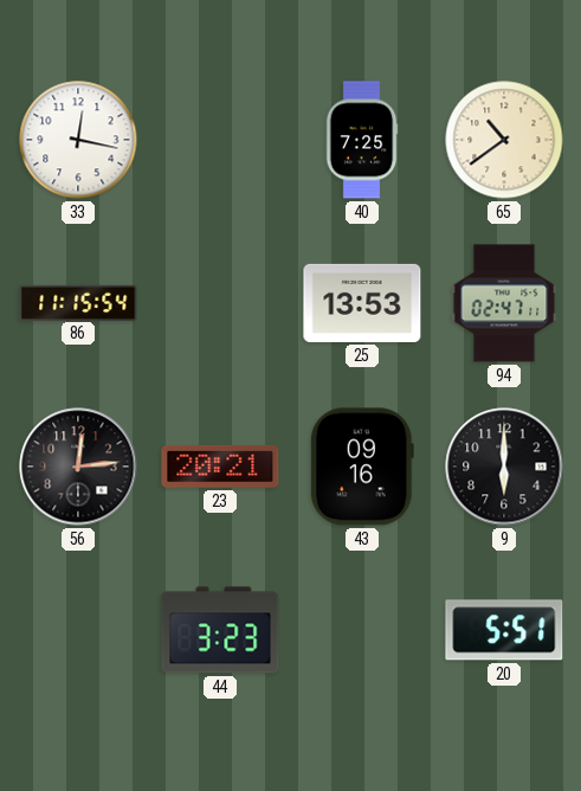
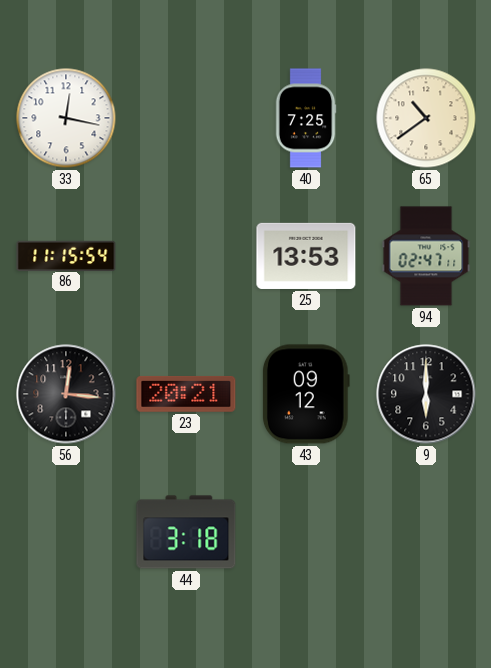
56: 12:14 -> 12:16 (66, 394)
43: 09:16 -> 09:12 (306, 394)
44: 3:23 -> 3:18 (186, 532)
20: 5:51 -> none (504, 630)
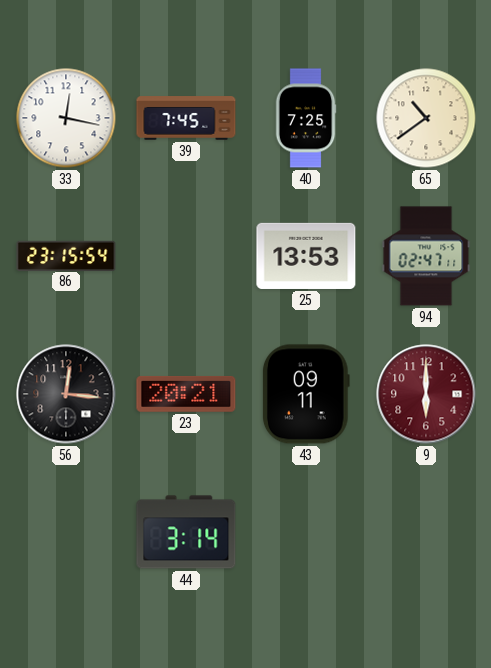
39: none -> 7:45 (186, 118)
86: 11:15 -> 23:15 (66, 255)
43: 09:12 -> 09:11 (306, 394)
9 dial: black -> burgundy (426, 394)
44: 3:18 -> 3:14 (186, 532)
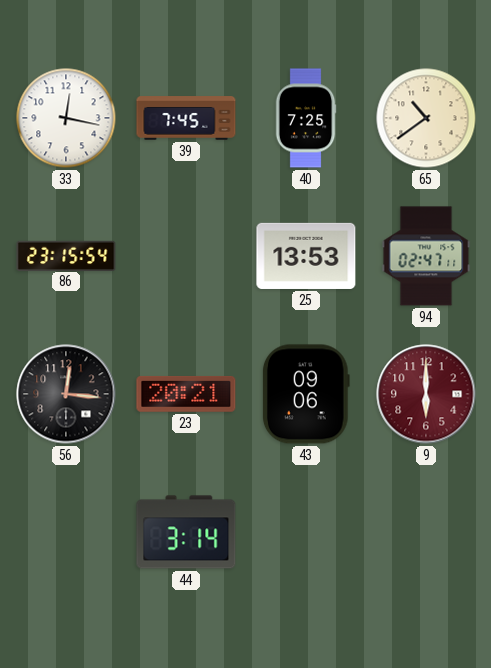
43: 09:11 -> 09:06 (306, 394)
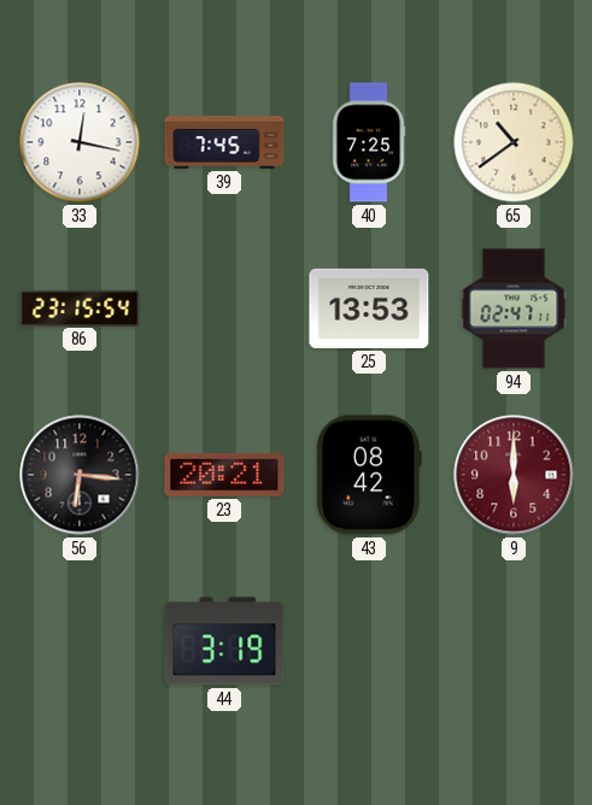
56: 12:16 -> 6:16 (80, 475)
43: 09:06 -> 08:42 (369, 475)
44: 3:14 -> 3:19 (224, 641)
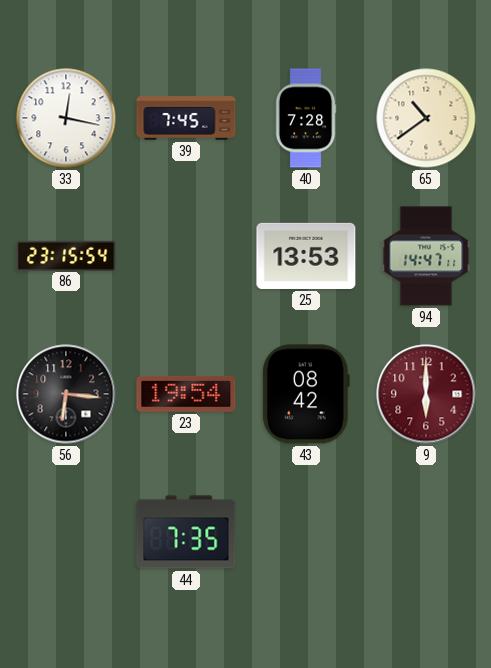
40: 7:25 -> 7:28 (306, 118)
94: 02:47 -> 14:47 (426, 256)
23: 20:21 -> 19:54 (186, 394)
44: 3:19 -> 7:35 (186, 532)
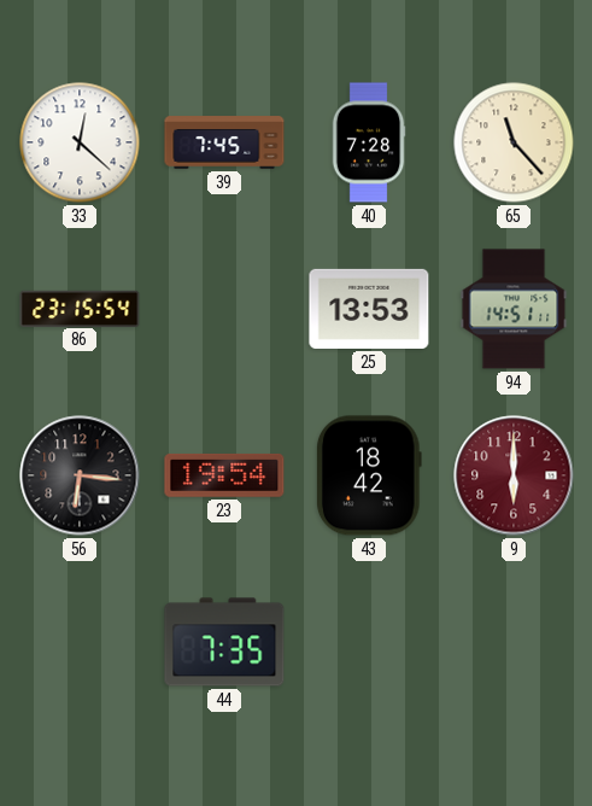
33: 12:17 -> 12:22 (80, 142)
65: 10:39 -> 11:23 (514, 142)
94: 14:47 -> 14:51 (514, 309)
43: 08:42 -> 18:42 (369, 475)
